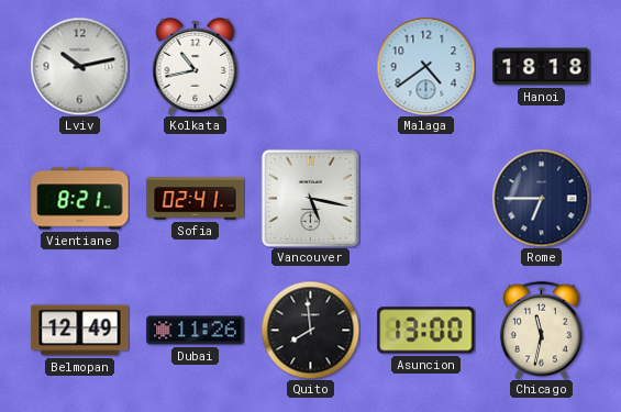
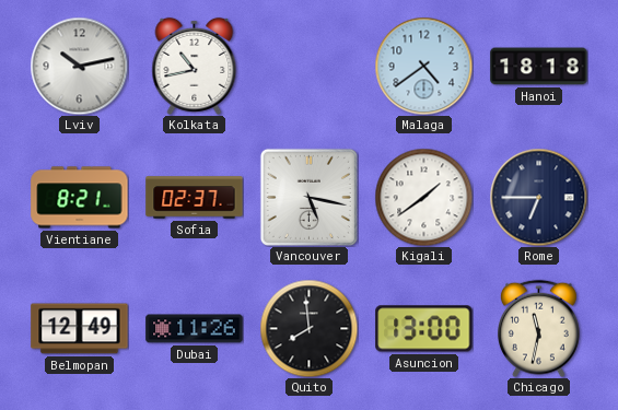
Sofia: 02:41 -> 02:37 (195, 198)
Kigali: none -> 1:39 (423, 197)
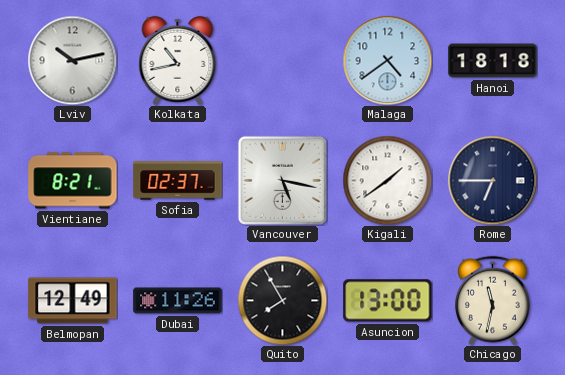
Quito: 7:59 -> 7:55 (282, 300)
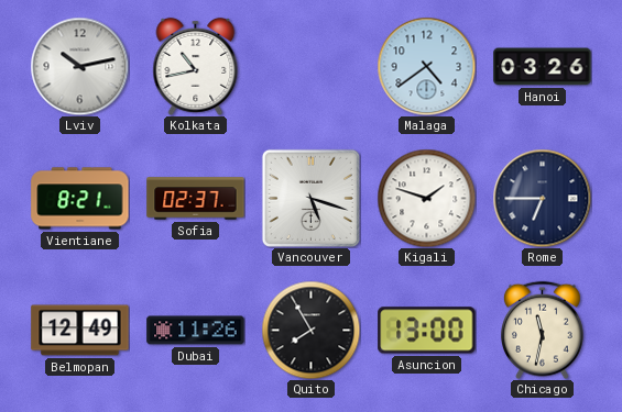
Hanoi: 18:18 -> 03:26 (543, 67)
Vancouver: 5:17 -> 5:18 (310, 198)
Kigali: 1:39 -> 1:48 (426, 198)
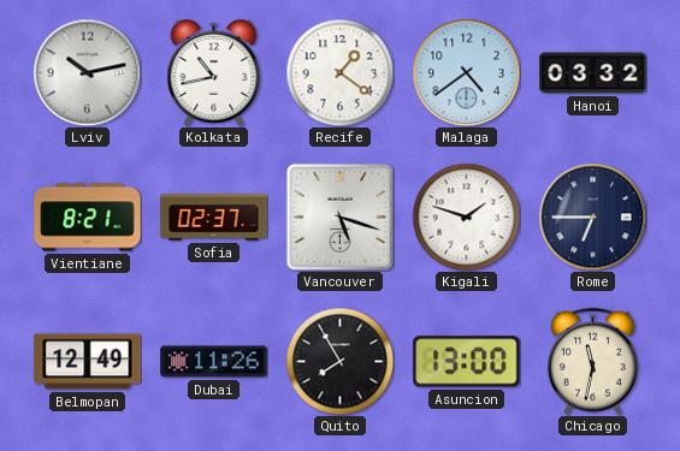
Recife: none -> 1:21 (339, 72)
Hanoi: 03:26 -> 03:32 (593, 73)
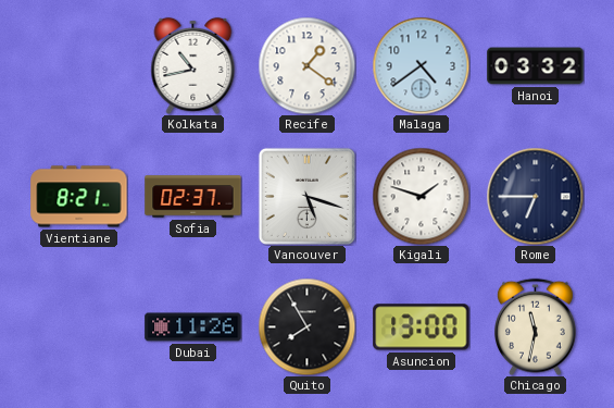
Lviv: 10:13 -> none (87, 72)
Belmopan: 12:49 -> none (88, 362)
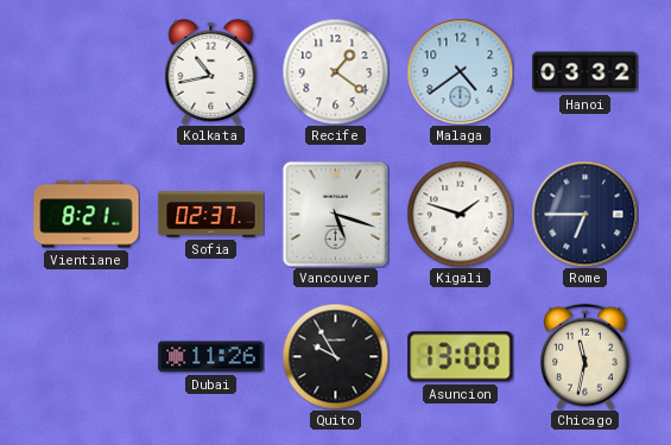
Quito: 7:55 -> 9:55 (335, 356)
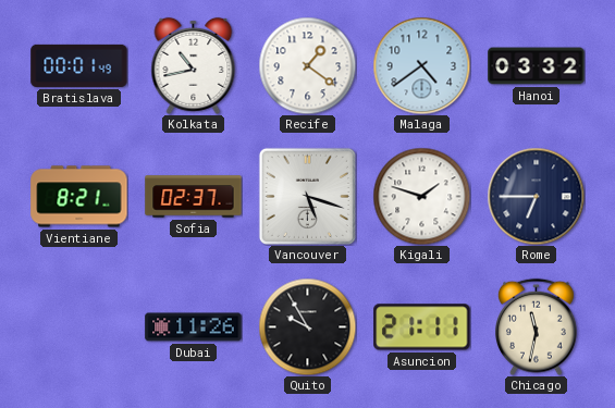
Bratislava: none -> 00:01 (79, 65)
Asuncion: 13:00 -> 21:11 (422, 327)
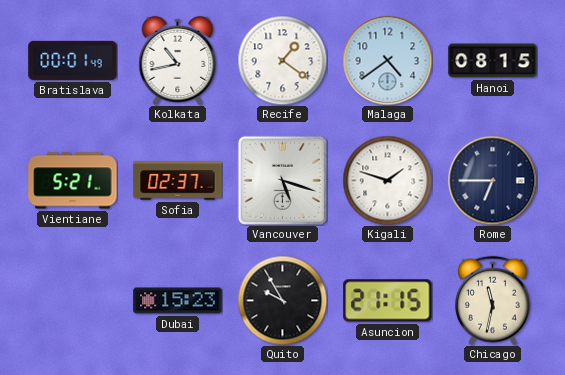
Hanoi: 03:32 -> 08:15 (493, 61)
Vientiane: 8:21 -> 5:21 (73, 181)
Dubai: 11:26 -> 15:23 (178, 301)
Asuncion: 21:11 -> 21:15 (388, 301)
